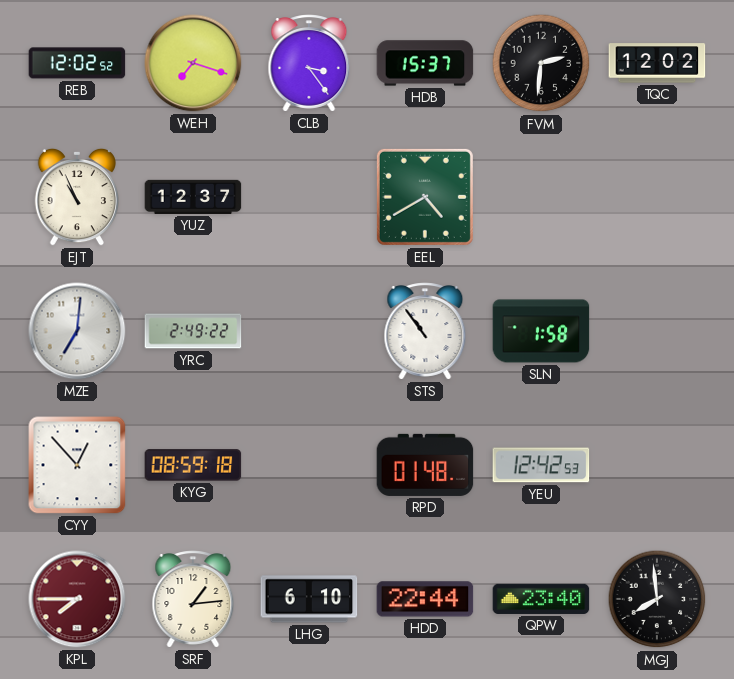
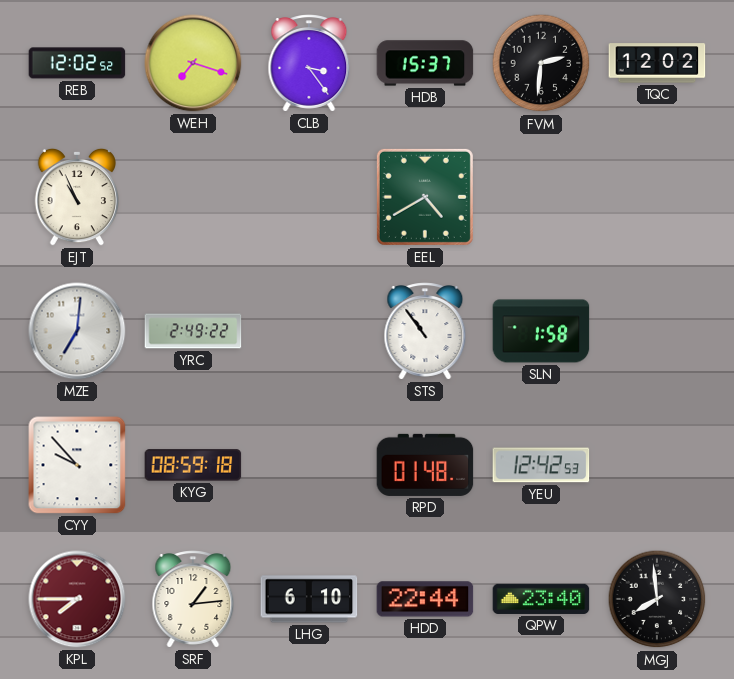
YUZ: 12:37 -> none (193, 197)
CYY: 12:53 -> 9:53 (77, 465)
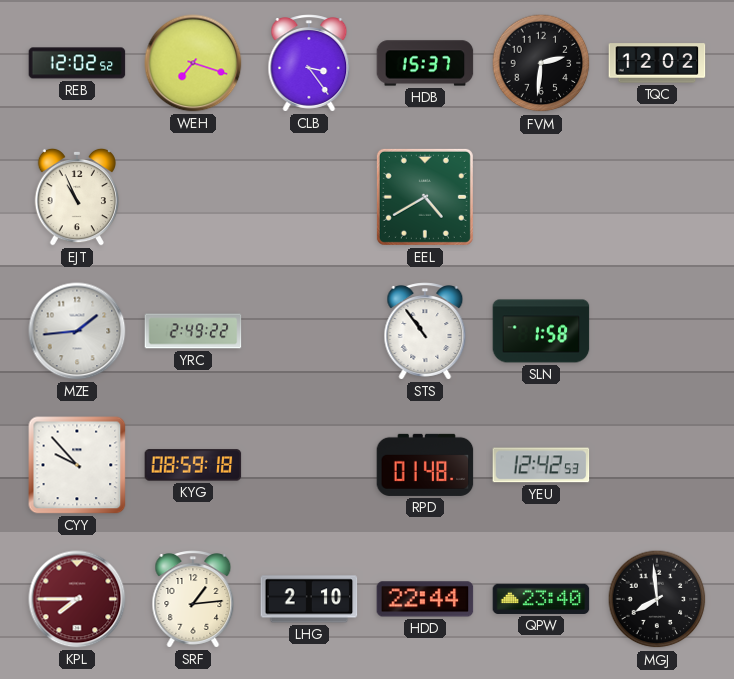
MZE: 7:01 -> 1:44 (77, 331)
LHG: 6:10 -> 2:10 (309, 599)
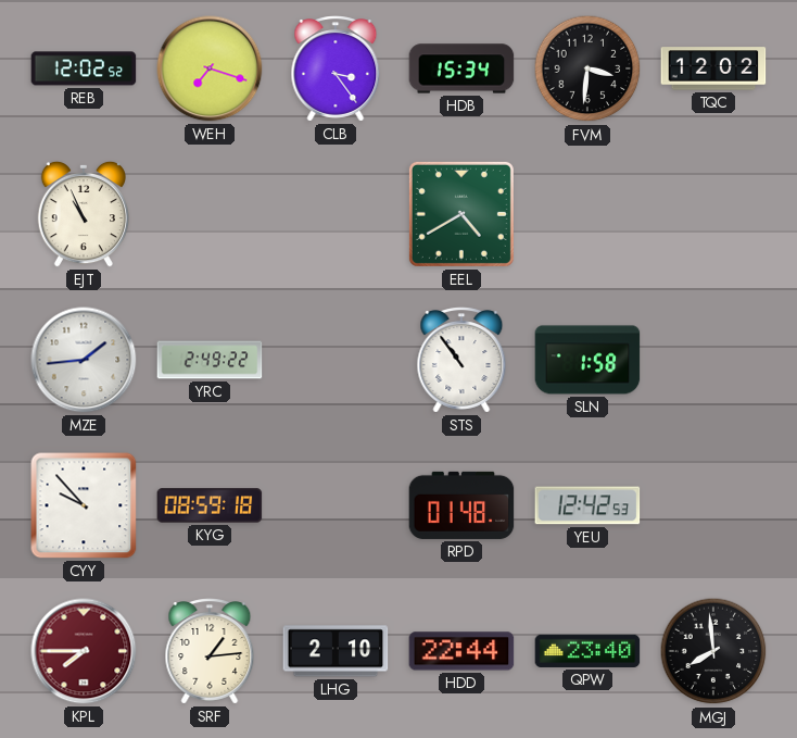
HDB: 15:37 -> 15:34 (461, 68)
FVM: 2:31 -> 3:31 (587, 68)
